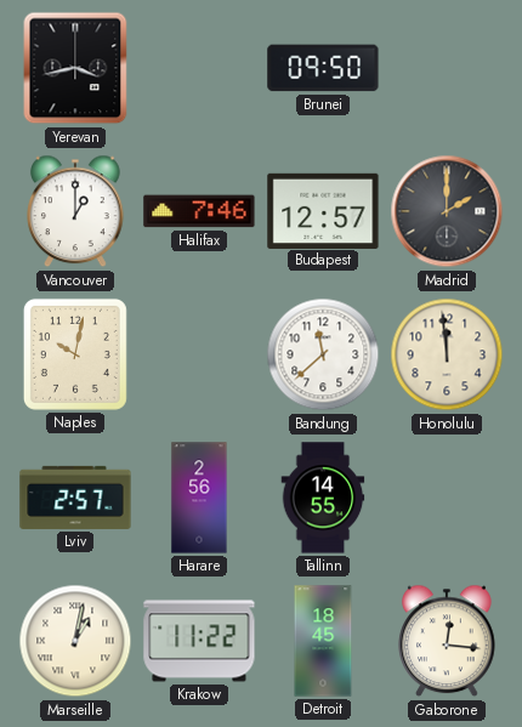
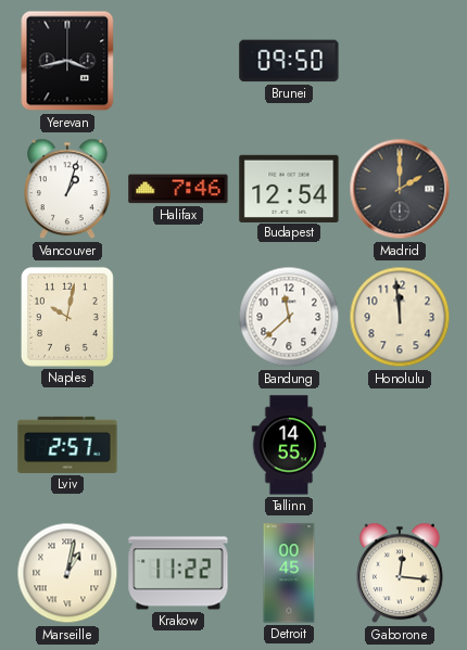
Vancouver: 1:00 -> 1:03 (67, 189)
Budapest: 12:57 -> 12:54 (289, 188)
Harare: 2:56 -> none (199, 498)
Detroit: 18:45 -> 00:45 (289, 573)
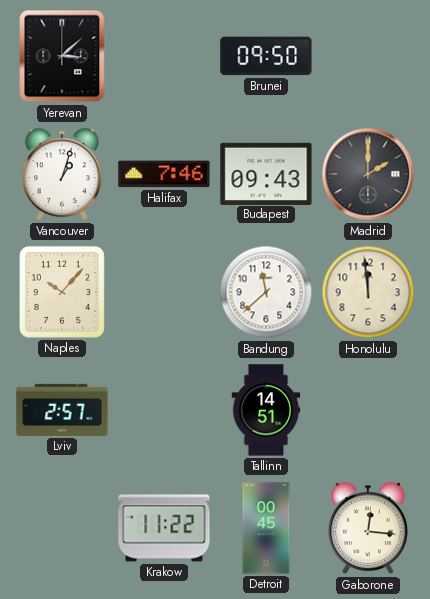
Yerevan: 3:43 -> 3:08 (62, 56)
Budapest: 12:54 -> 09:43 (266, 173)
Naples: 10:02 -> 10:07 (62, 292)
Tallinn: 14:55 -> 14:51 (266, 410)
Marseille: 1:02 -> none (67, 573)
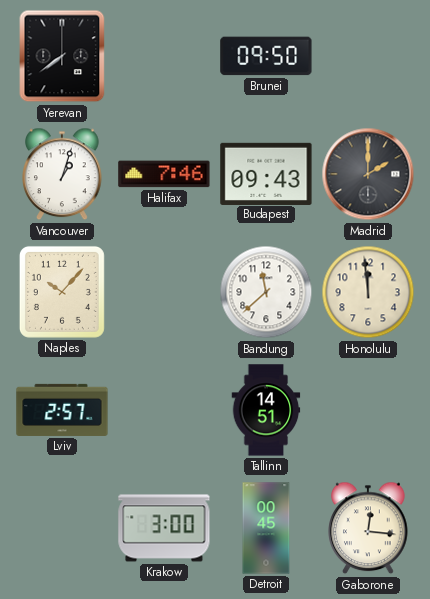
Yerevan: 3:08 -> 7:39 (62, 56)
Krakow: 11:22 -> 3:00 (164, 528)
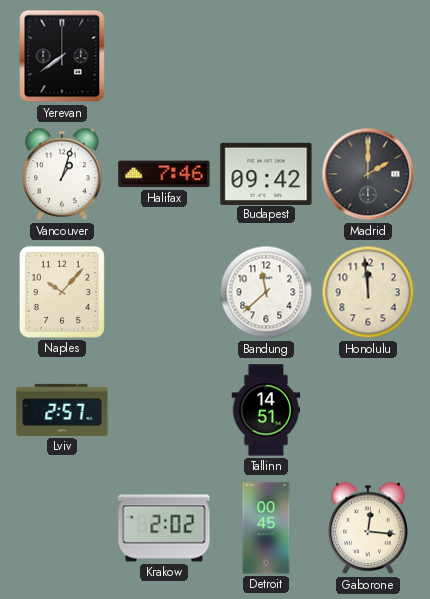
Brunei: 09:50 -> none (266, 56)
Budapest: 09:43 -> 09:42 (266, 173)
Krakow: 3:00 -> 2:02 (164, 528)
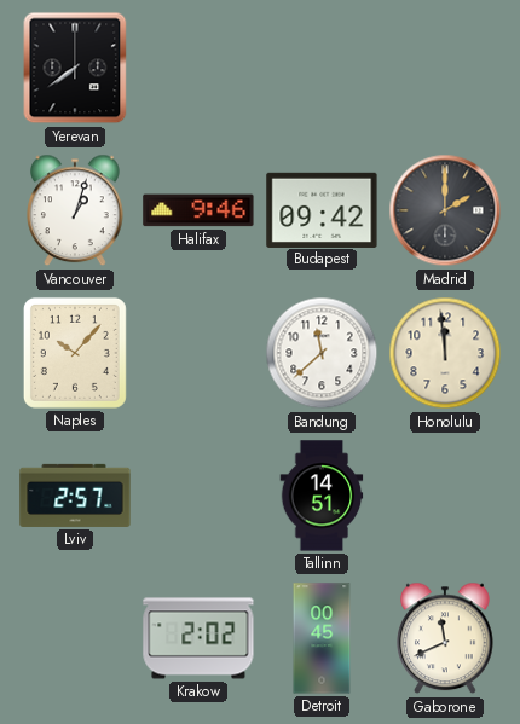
Halifax: 7:46 -> 9:46 (198, 210)
Gaborone: 12:16 -> 11:41 (445, 638)
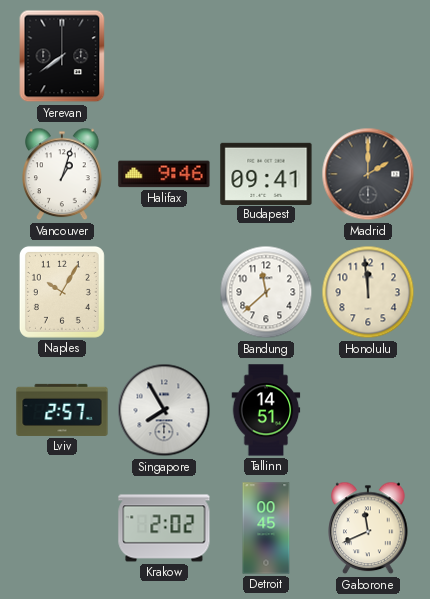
Budapest: 09:42 -> 09:41 (266, 173)
Naples: 10:07 -> 10:05 (62, 292)
Singapore: none -> 7:55 (164, 410)
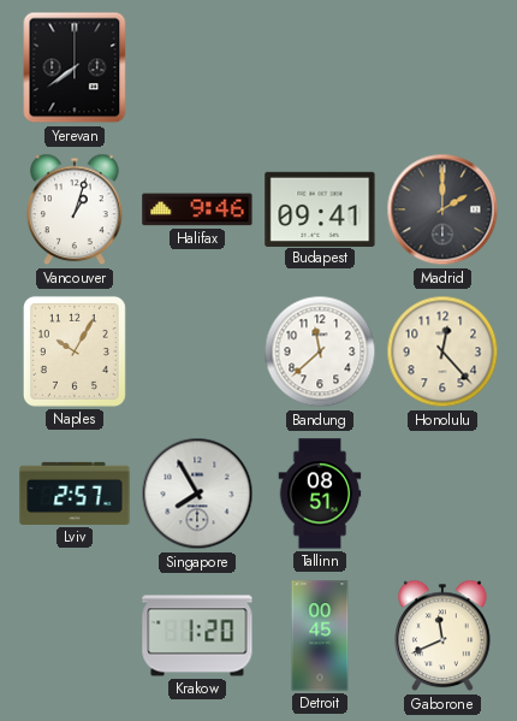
Honolulu: 11:59 -> 12:23 (442, 351)
Tallinn: 14:51 -> 08:51 (320, 494)
Krakow: 2:02 -> 1:20 (197, 636)
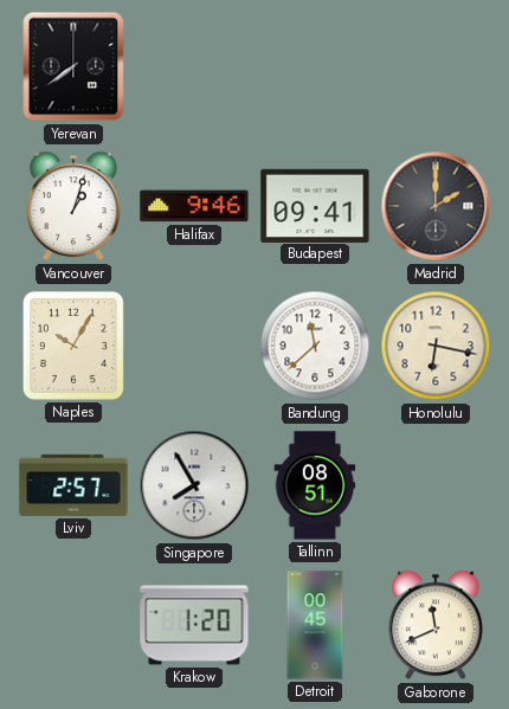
Honolulu: 12:23 -> 6:17 (436, 346)
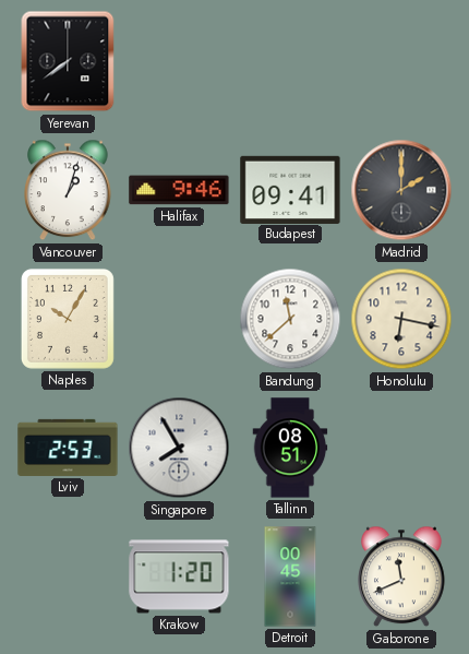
Lviv: 2:57 -> 2:53 (68, 448)
